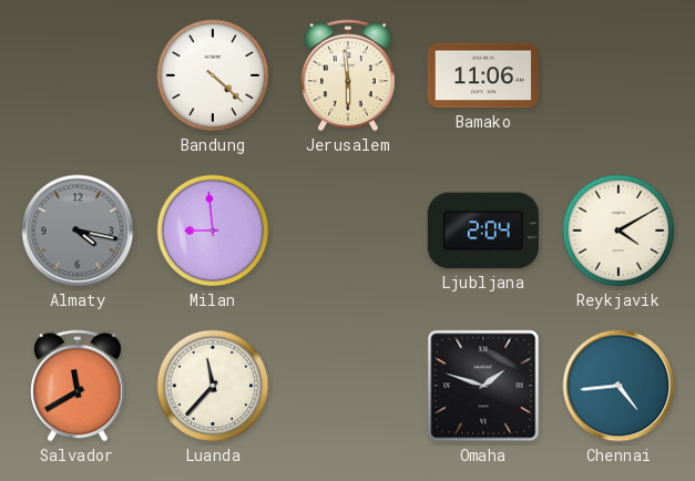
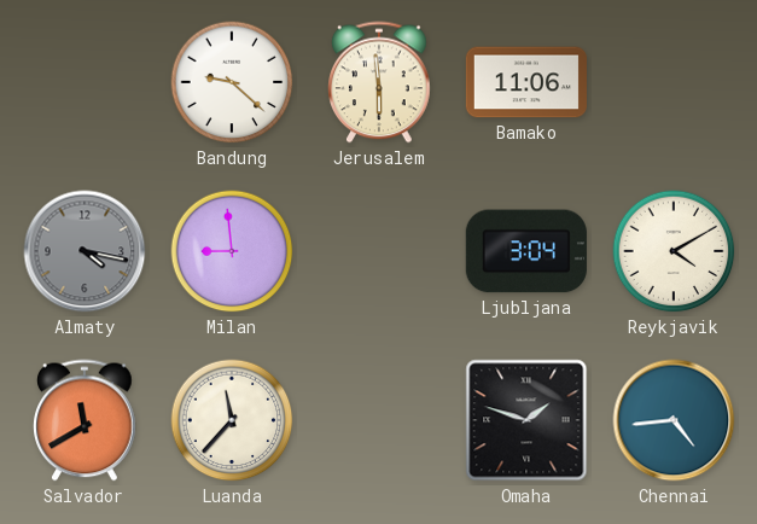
Bandung: 4:22 -> 9:22 (232, 82)
Ljubljana: 2:04 -> 3:04 (526, 251)
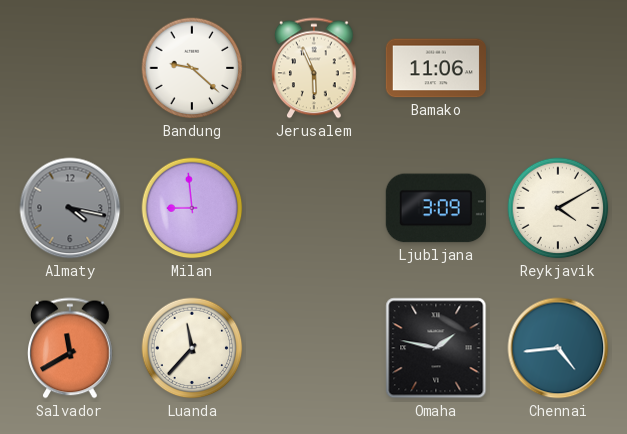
Jerusalem: 5:59 -> 5:56 (314, 68)
Ljubljana: 3:04 -> 3:09 (436, 208)
Omaha: 1:48 -> 1:47 (436, 348)
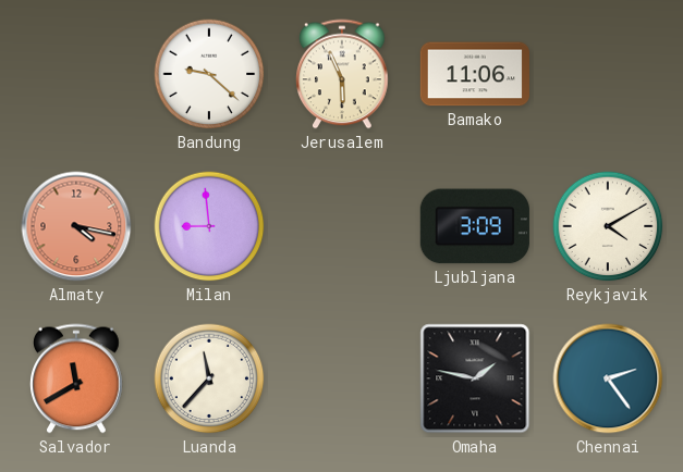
Almaty dial: grey -> salmon (76, 226)
Chennai: 4:44 -> 2:24 (608, 378)
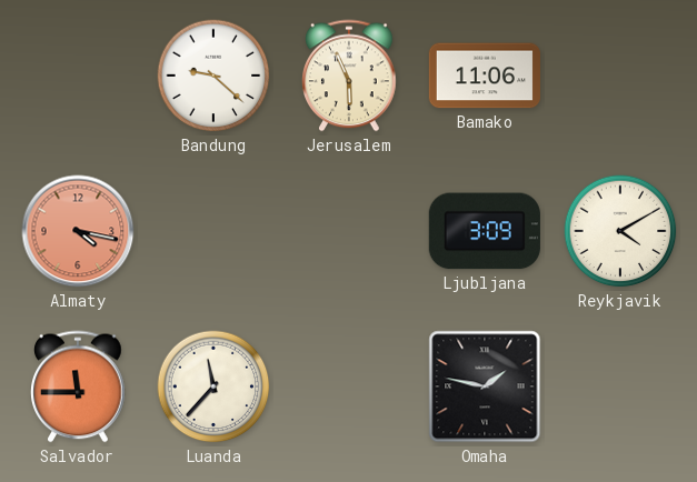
Milan: 8:59 -> none (209, 226)
Salvador: 11:40 -> 11:45 (78, 386)
Chennai: 2:24 -> none (608, 378)
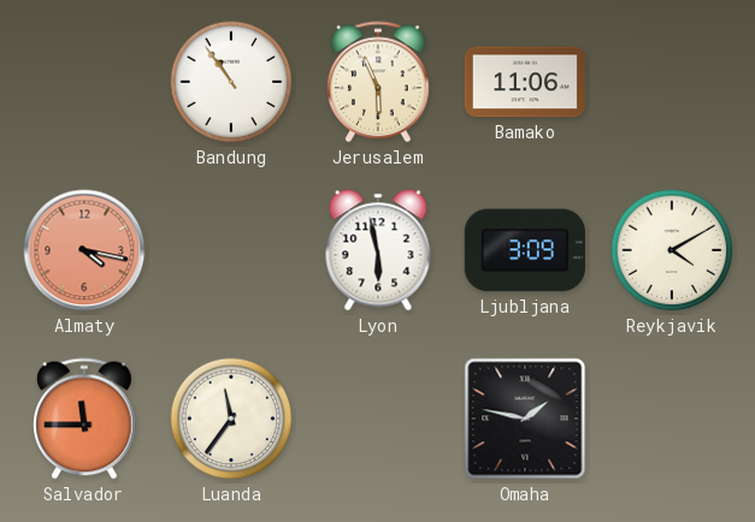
Bandung: 9:22 -> 10:54 (231, 82)
Lyon: none -> 5:58 (378, 250)
Luanda: 11:37 -> 11:36 (231, 419)
